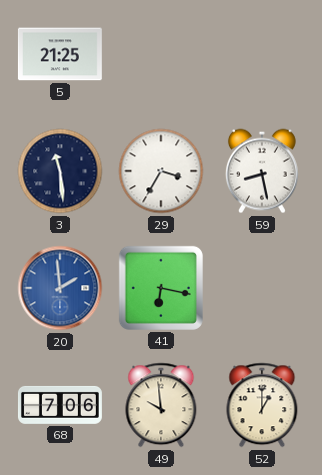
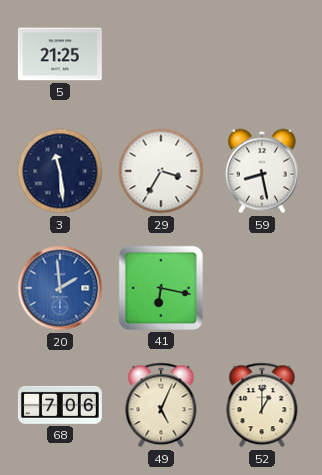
49: 9:59 -> 5:04 (161, 405)
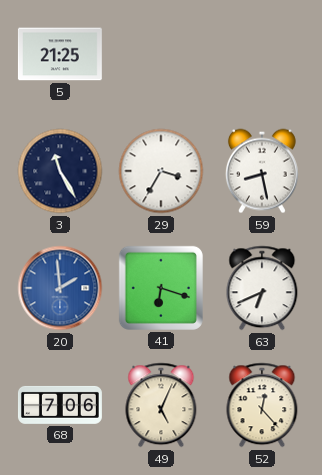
3: 11:29 -> 11:25 (60, 171)
41: 6:17 -> 6:18 (161, 288)
63: none -> 6:41 (262, 288)
52: 1:00 -> 12:23 (262, 405)
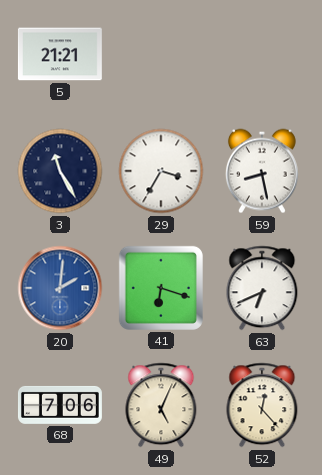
5: 21:25 -> 21:21 (60, 54)
20: 1:59 -> 2:01 (60, 288)
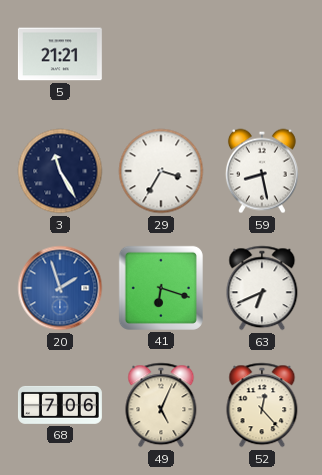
20: 2:01 -> 1:57 (60, 288)
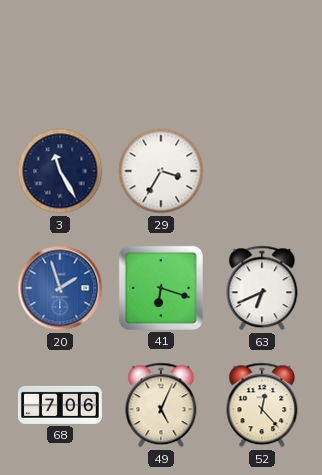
5: 21:21 -> none (60, 54)
59: 8:28 -> none (262, 171)
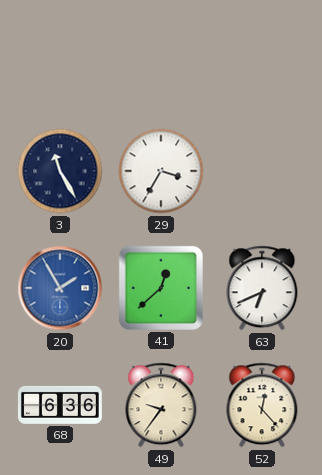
20: 1:57 -> 1:55 (60, 288)
41: 6:18 -> 12:38 (161, 288)
68: 7:06 -> 6:36 (60, 405)
49: 5:04 -> 9:36 (161, 405)
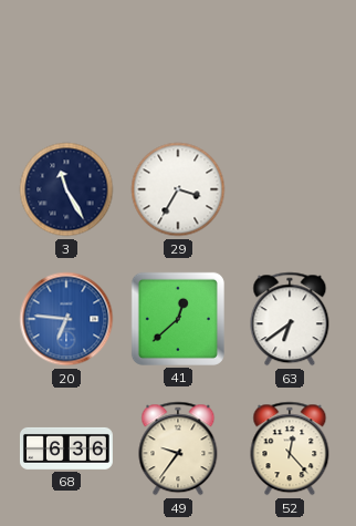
20: 1:55 -> 6:46 (66, 319)
63: 6:41 -> 6:39 (290, 319)
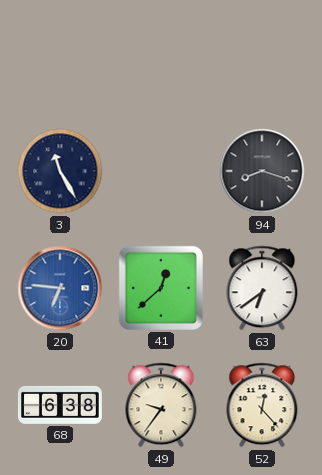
29: 3:35 -> none (178, 189)
94: none -> 8:18 (262, 171)
68: 6:36 -> 6:38 (60, 405)
